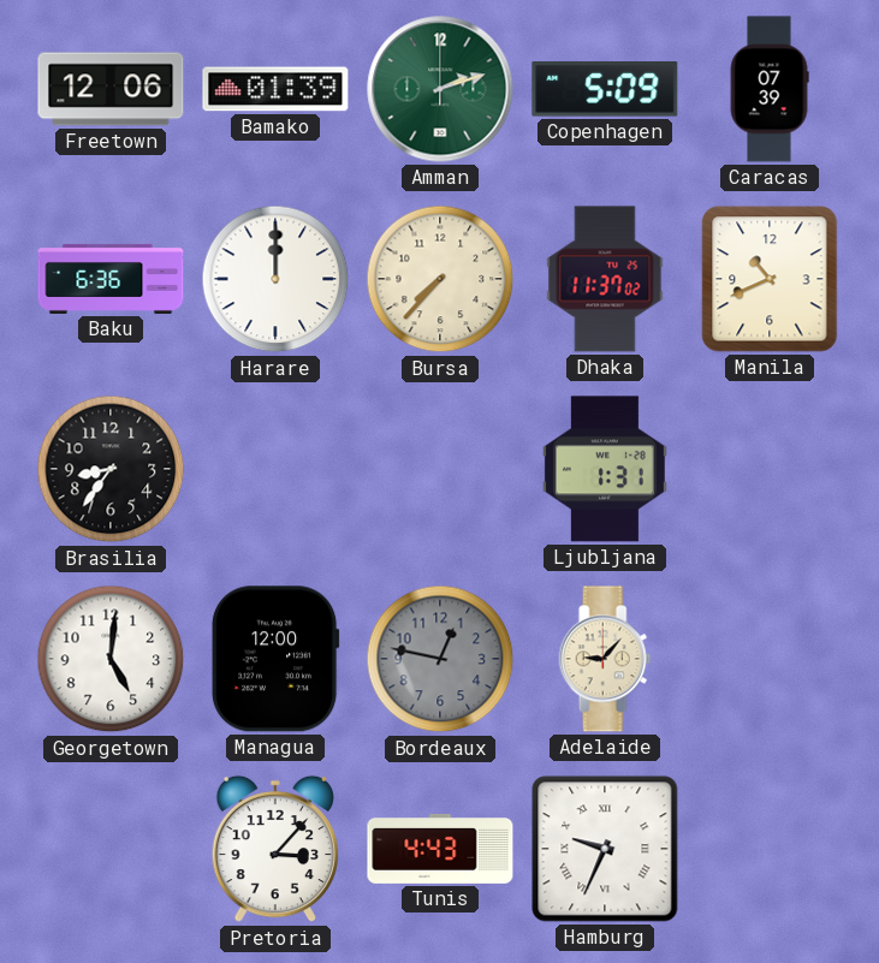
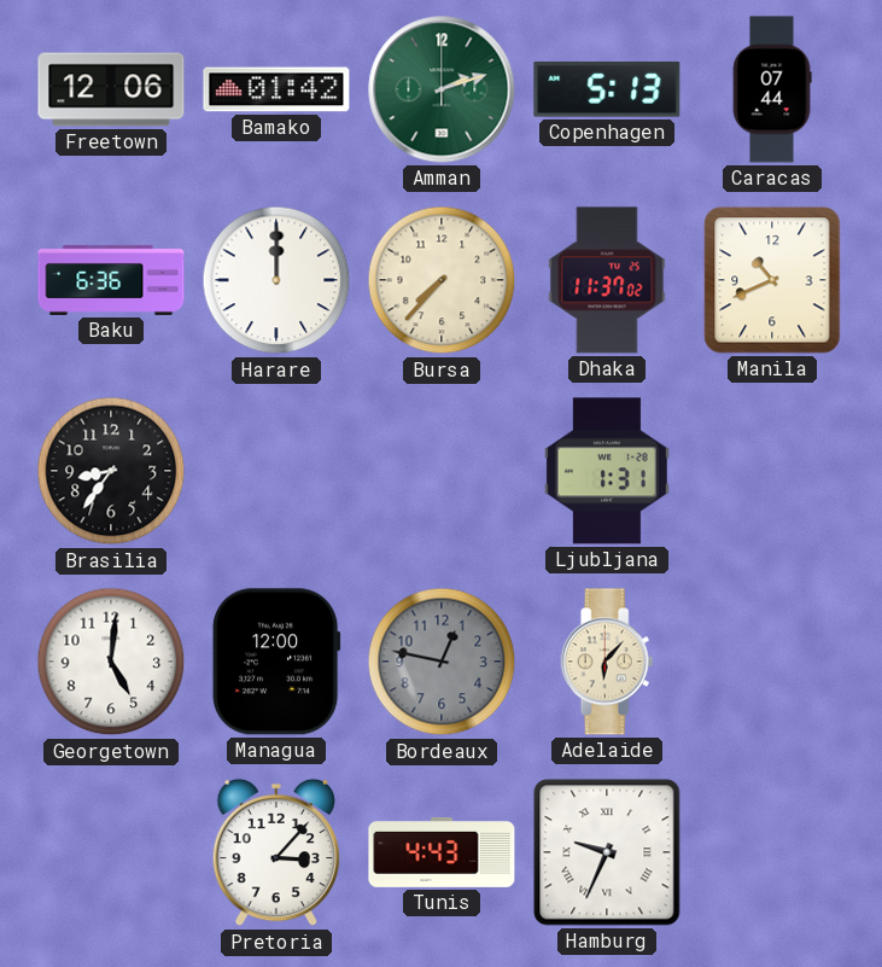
Bamako: 01:39 -> 01:42 (276, 89)
Copenhagen: 5:09 -> 5:13 (607, 89)
Caracas: 07:39 -> 07:44 (772, 89)
Adelaide: 9:07 -> 6:07 (607, 662)
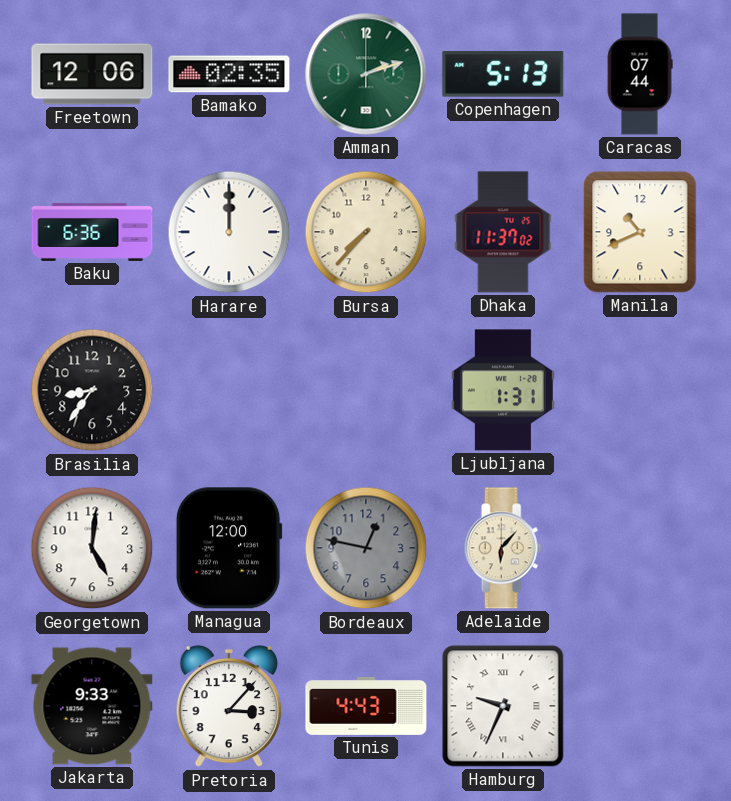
Bamako: 01:42 -> 02:35 (229, 74)
Jakarta: none -> 9:33 (92, 706)
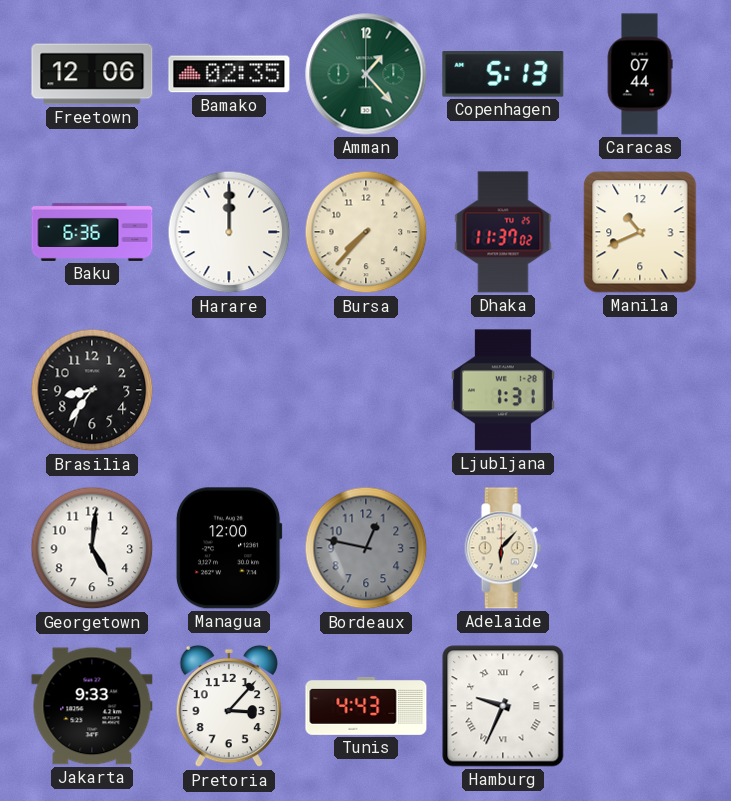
Amman: 2:12 -> 1:23 (366, 74)
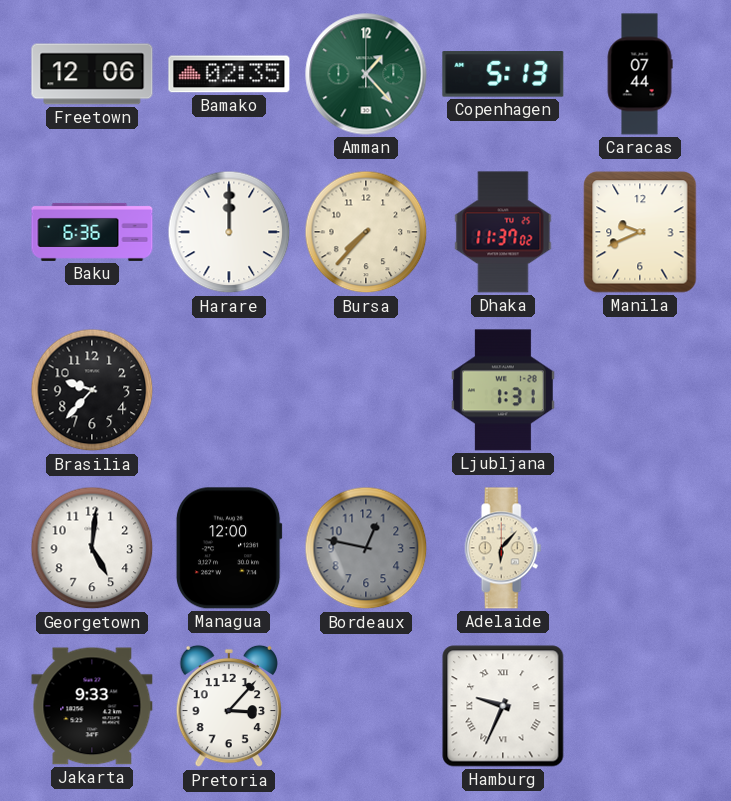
Manila: 10:41 -> 9:41 (640, 232)
Brasilia: 8:36 -> 9:37 (92, 390)
Tunis: 4:43 -> none (366, 706)
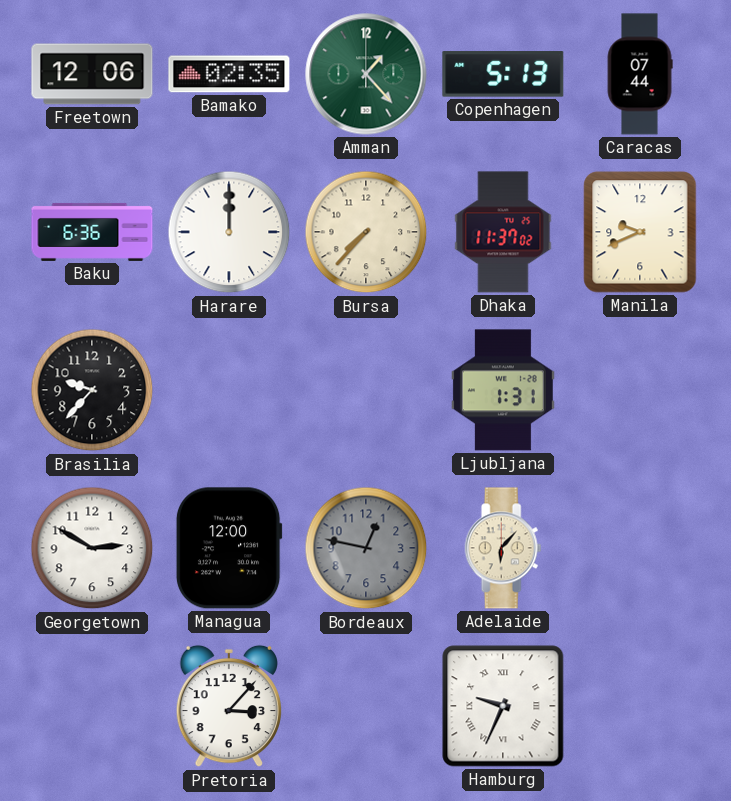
Georgetown: 5:01 -> 2:50 (92, 548)
Jakarta: 9:33 -> none (92, 706)
